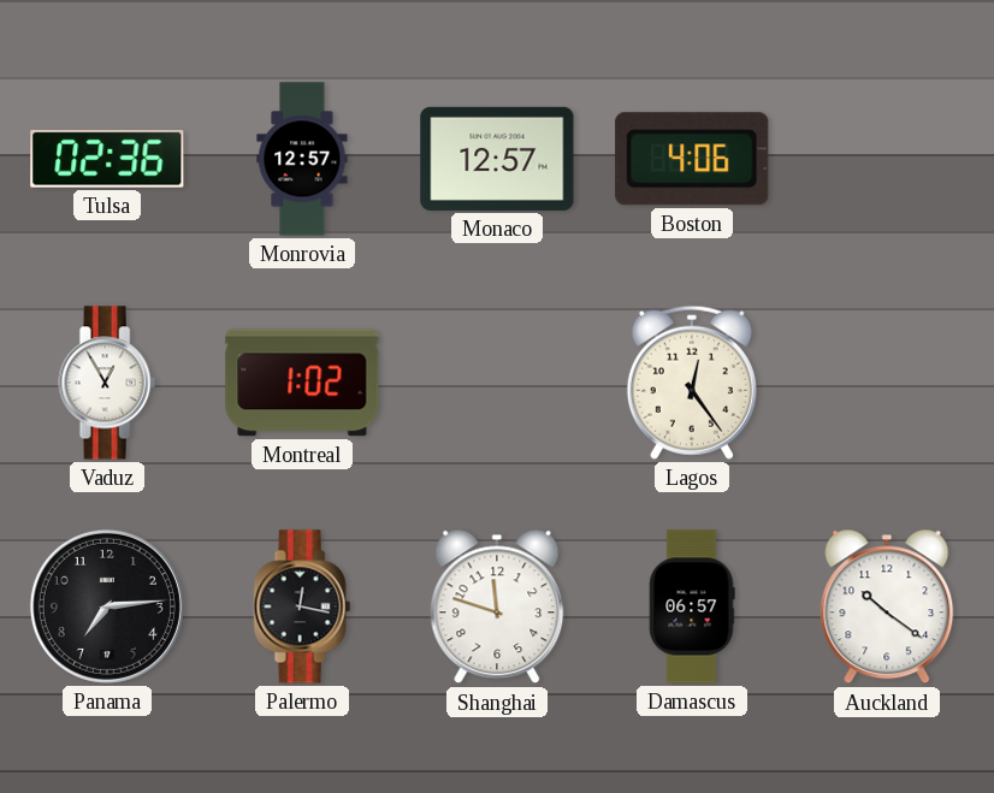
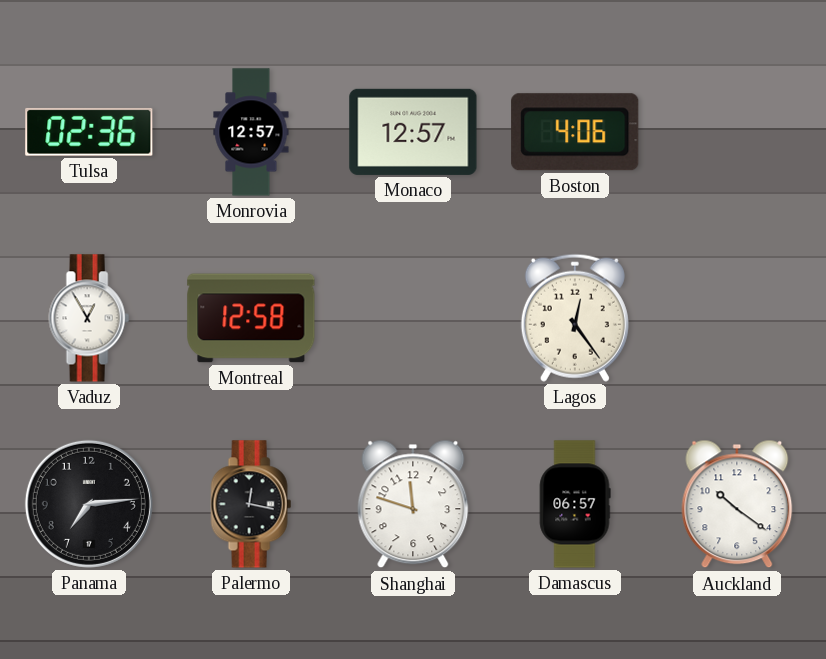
Montreal: 1:02 -> 12:58 (251, 318)
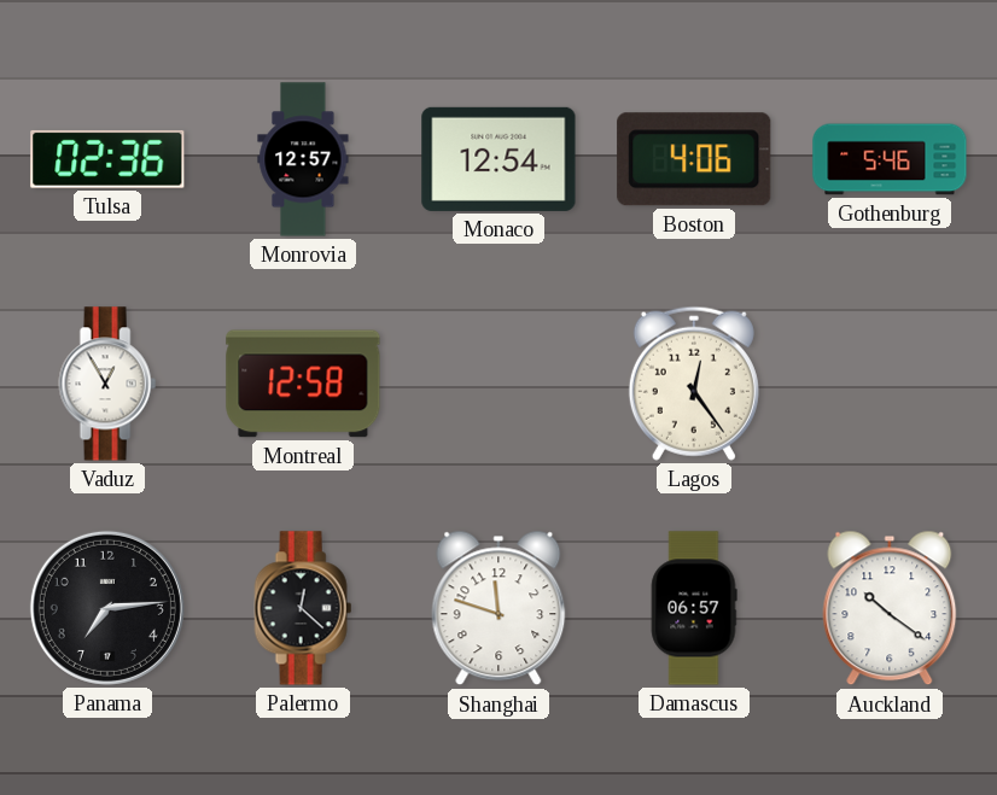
Monaco: 12:57 -> 12:54 (498, 159)
Gothenburg: none -> 5:46 (890, 159)
Palermo: 12:17 -> 12:22 (303, 608)
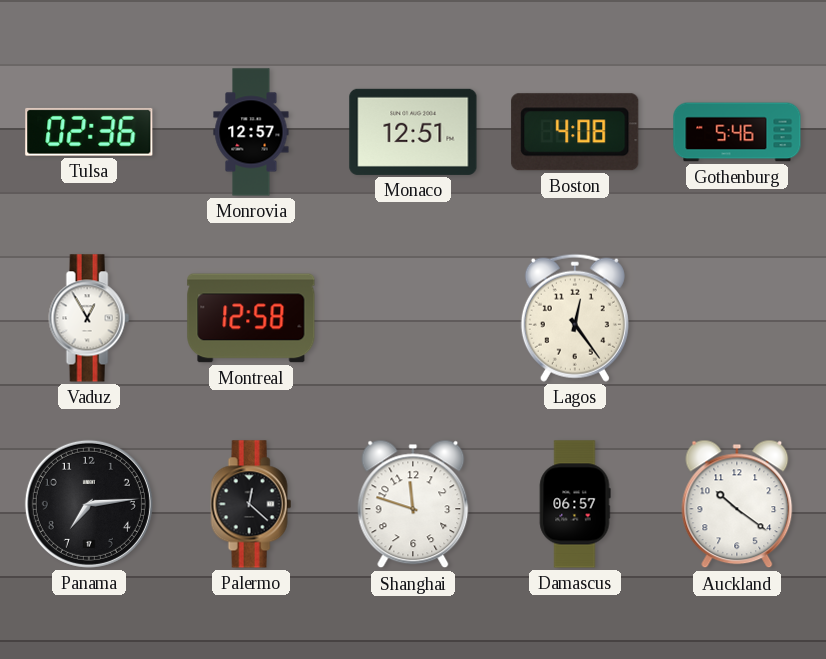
Monaco: 12:54 -> 12:51 (413, 132)
Boston: 4:06 -> 4:08 (575, 132)
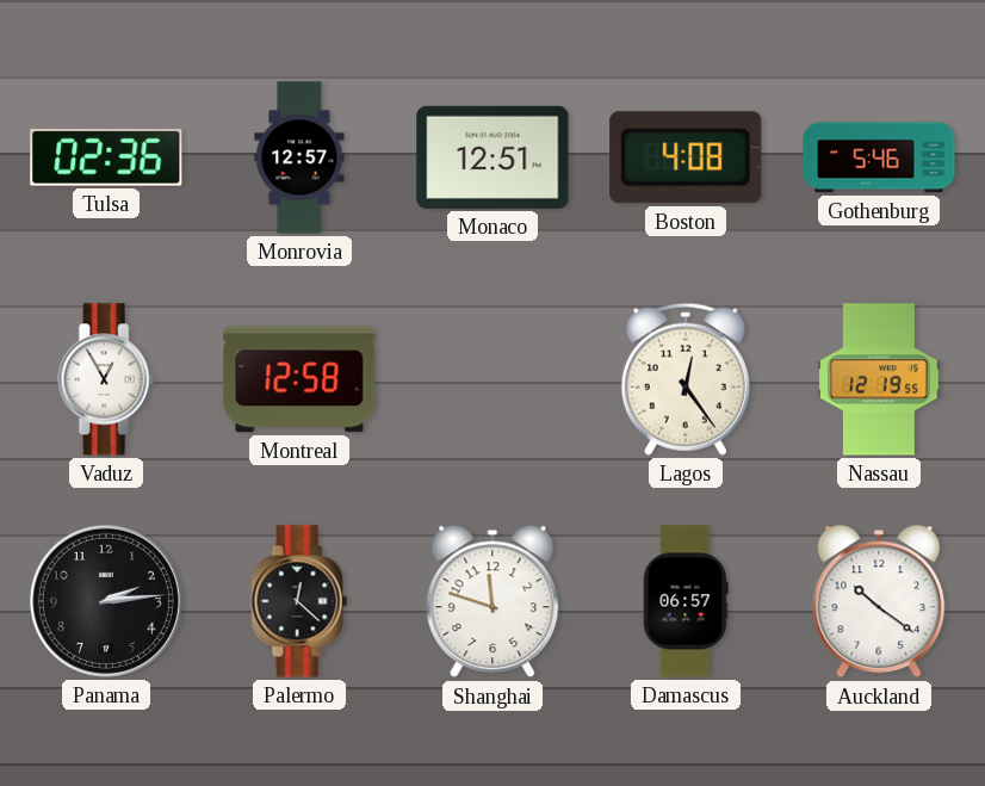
Nassau: none -> 12:19 (879, 379)
Panama: 7:14 -> 2:14 (106, 601)
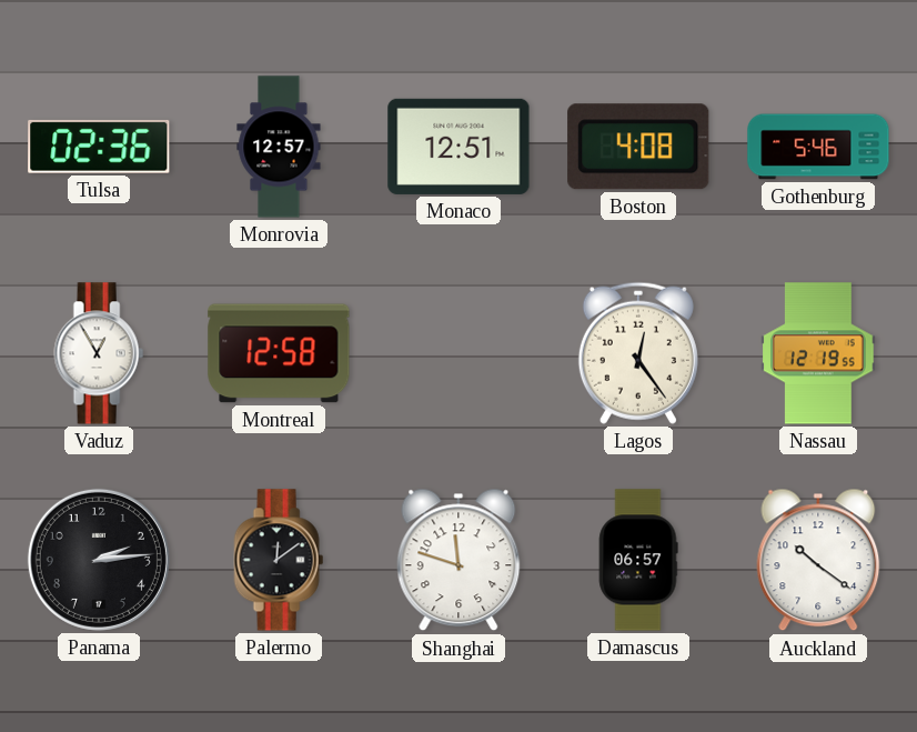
Palermo: 12:22 -> 12:09 (279, 560)
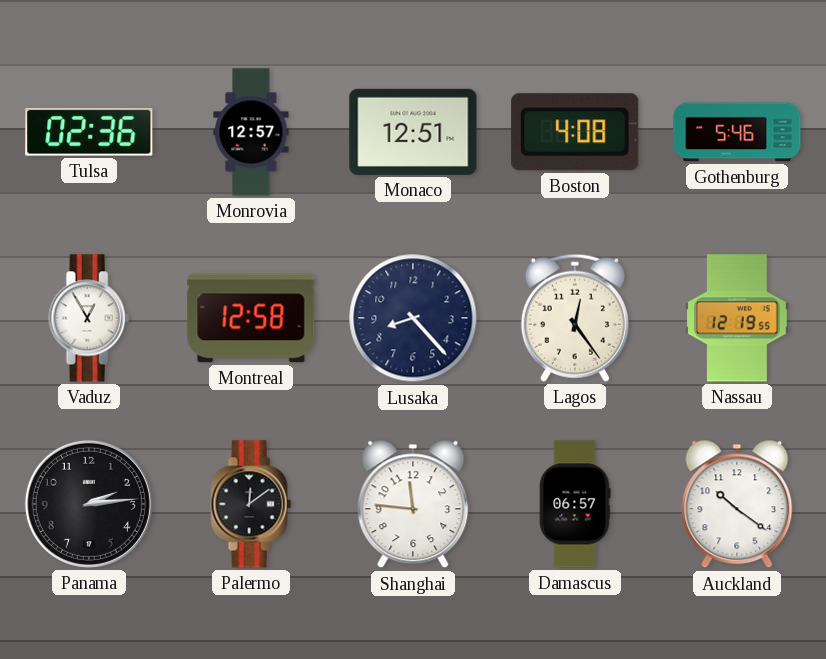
Lusaka: none -> 8:23 (413, 318)
Shanghai: 11:48 -> 11:46 (413, 504)
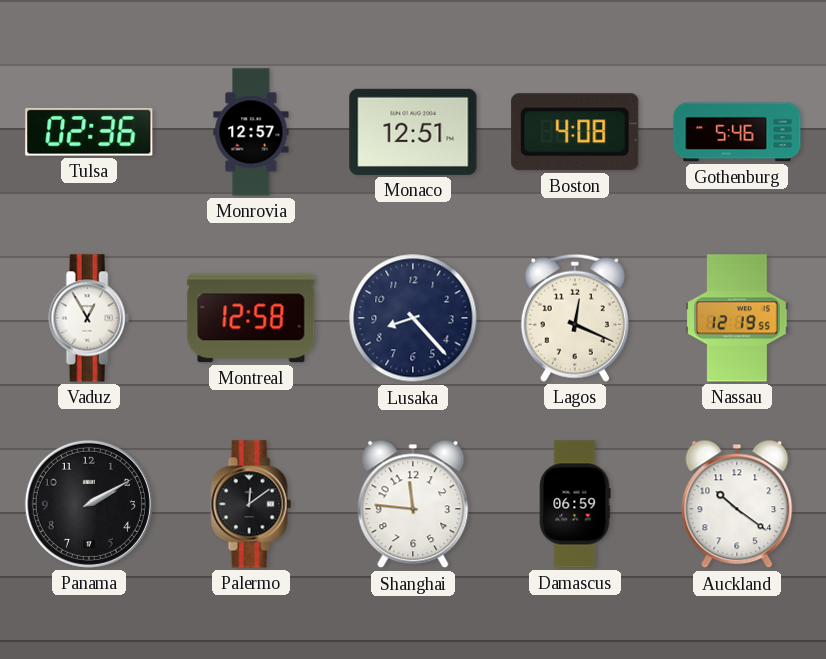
Lagos: 12:24 -> 12:19 (575, 318)
Panama: 2:14 -> 2:10 (89, 504)
Damascus: 06:57 -> 06:59 (575, 504)
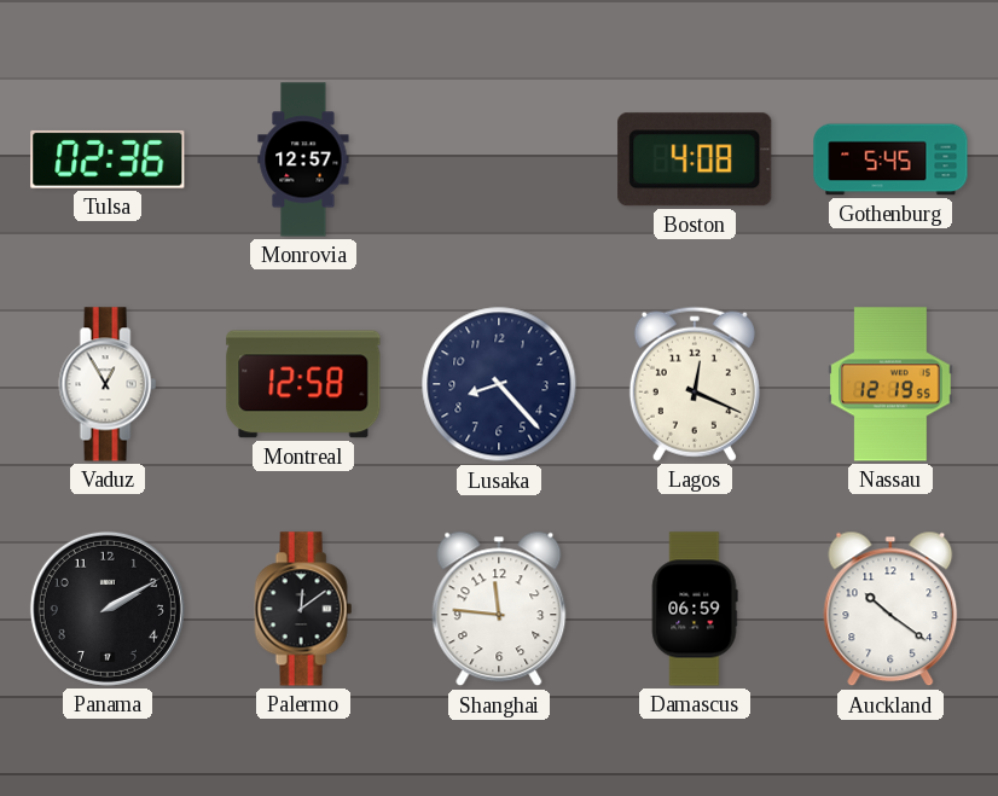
Monaco: 12:51 -> none (413, 132)
Gothenburg: 5:46 -> 5:45 (890, 159)
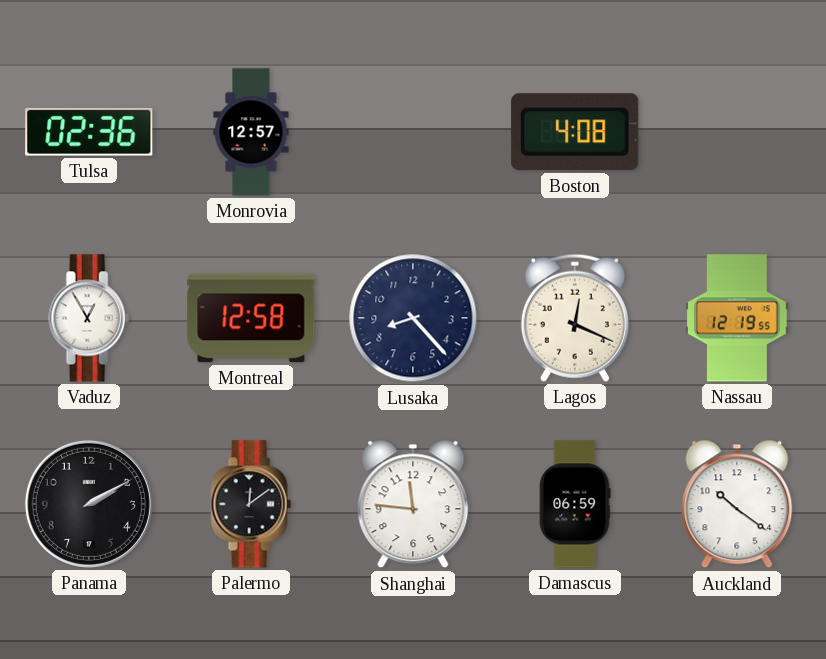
Gothenburg: 5:45 -> none (890, 159)
